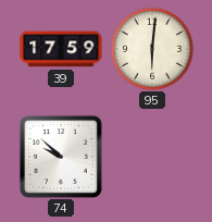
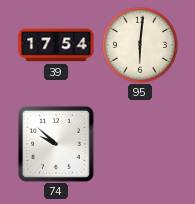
39: 17:59 -> 17:54 (56, 45)
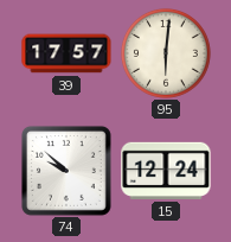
39: 17:54 -> 17:57 (66, 53)
15: none -> 12:24 (166, 171)
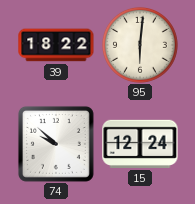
39: 17:57 -> 18:22 (56, 45)
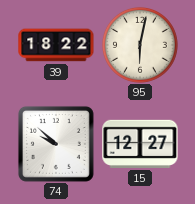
95: 6:01 -> 6:02 (140, 45)
15: 12:24 -> 12:27 (140, 144)
